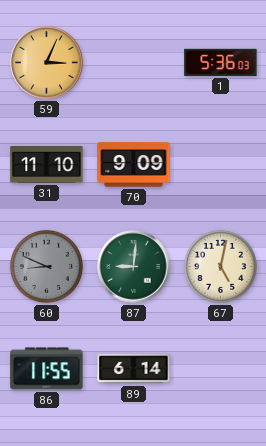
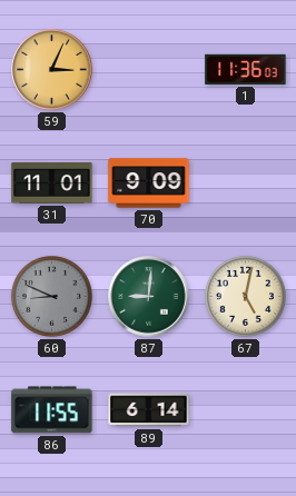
1: 5:36 -> 11:36 (246, 69)
31: 11:10 -> 11:01 (52, 183)
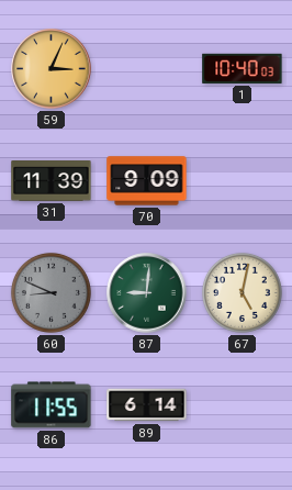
1: 11:36 -> 10:40 (243, 68)
31: 11:01 -> 11:39 (52, 181)
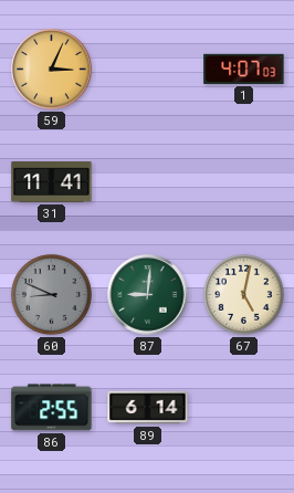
1: 10:40 -> 4:07 (244, 69)
31: 11:39 -> 11:41 (52, 182)
70: 9:09 -> none (147, 181)
86: 11:55 -> 2:55 (52, 408)
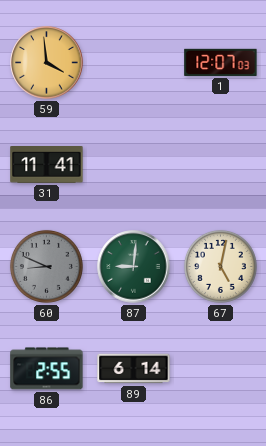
59: 3:04 -> 3:59 (47, 63)
1: 4:07 -> 12:07 (221, 62)
